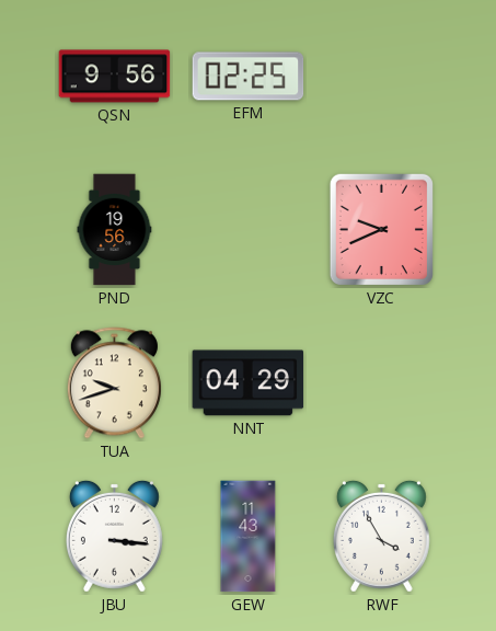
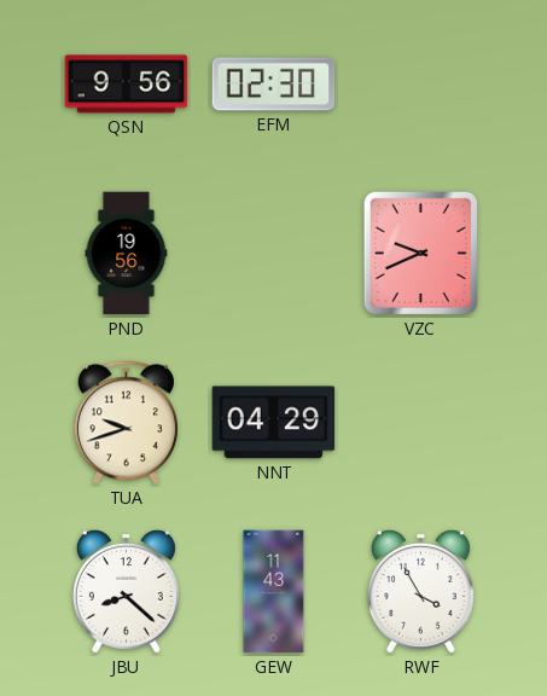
EFM: 02:25 -> 02:30 (274, 85)
JBU: 3:16 -> 8:22 (126, 591)
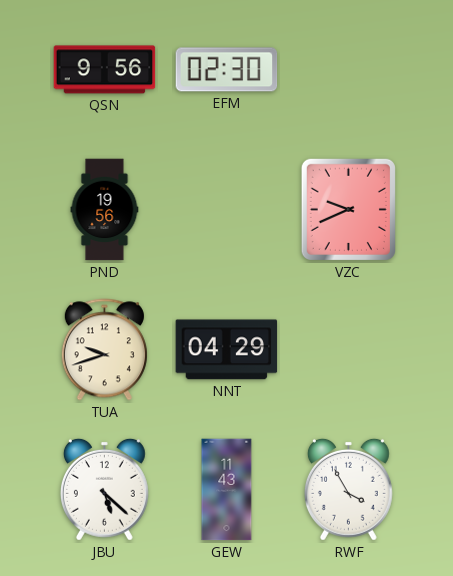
JBU: 8:22 -> 5:22 (104, 489)
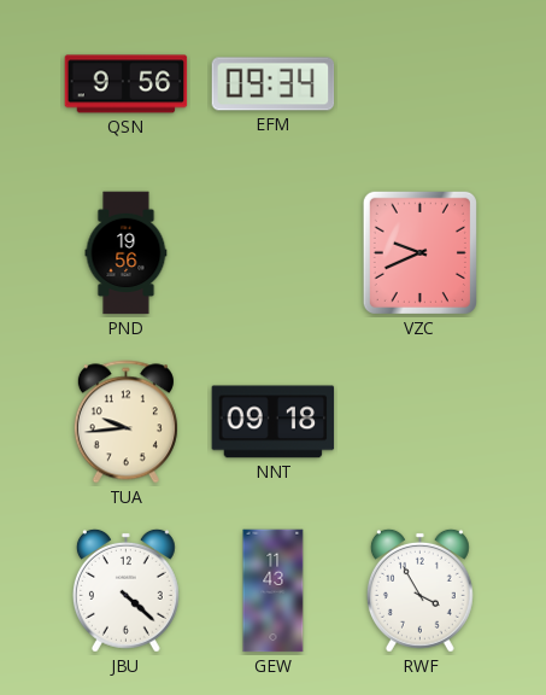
EFM: 02:30 -> 09:34 (274, 84)
TUA: 9:42 -> 9:44 (125, 422)
NNT: 04:29 -> 09:18 (274, 422)
JBU: 5:22 -> 4:22 (125, 590)
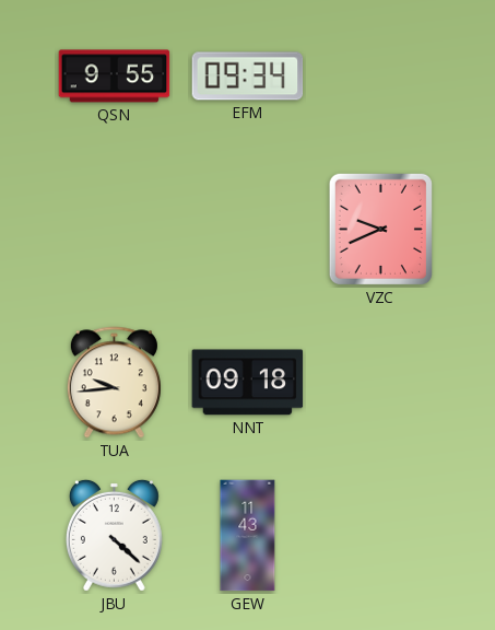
QSN: 9:56 -> 9:55 (115, 77)
PND: 19:56 -> none (127, 253)
RWF: 3:55 -> none (419, 590)
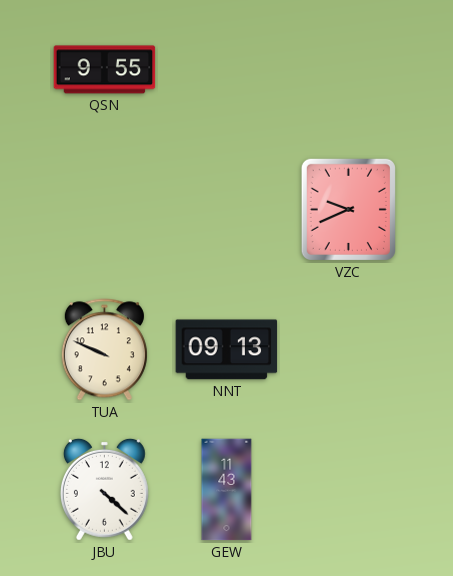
EFM: 09:34 -> none (248, 77)
TUA: 9:44 -> 9:49 (104, 350)
NNT: 09:18 -> 09:13 (227, 350)
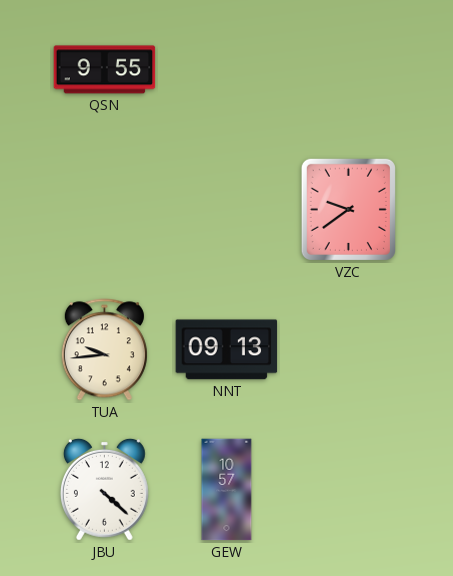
VZC: 9:41 -> 9:39 (348, 209)
TUA: 9:49 -> 9:44 (104, 350)
GEW: 11:43 -> 10:57 (227, 490)
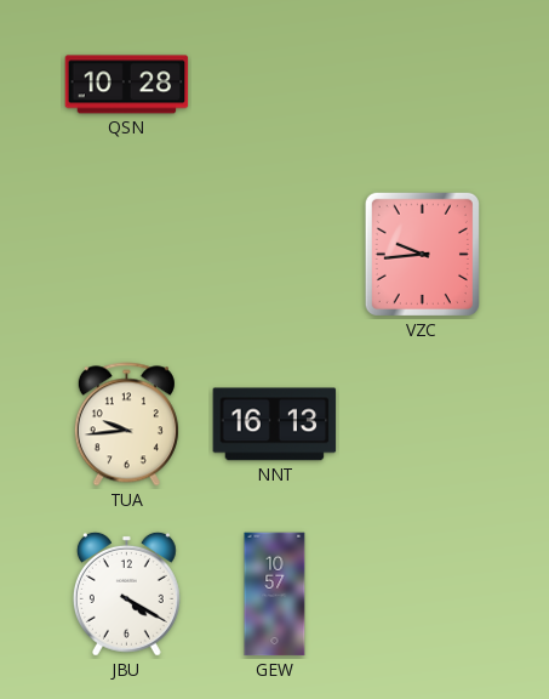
QSN: 9:55 -> 10:28 (127, 85)
VZC: 9:39 -> 9:44 (422, 254)
NNT: 09:13 -> 16:13 (275, 425)
JBU: 4:22 -> 4:20 (126, 593)
